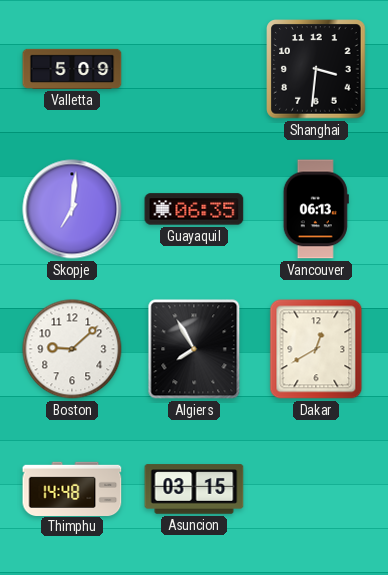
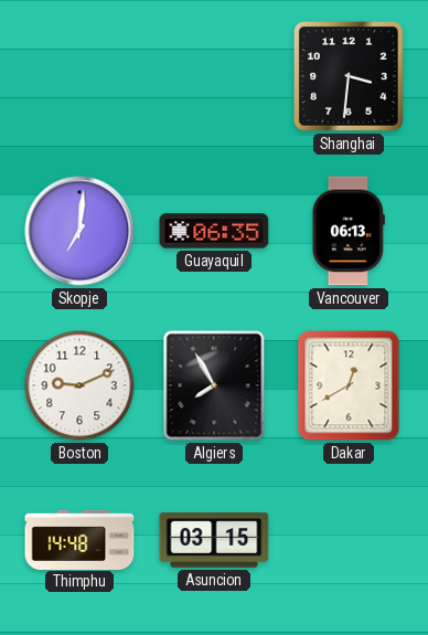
Valletta: 5:09 -> none (72, 69)
Boston: 9:08 -> 9:11 (79, 385)
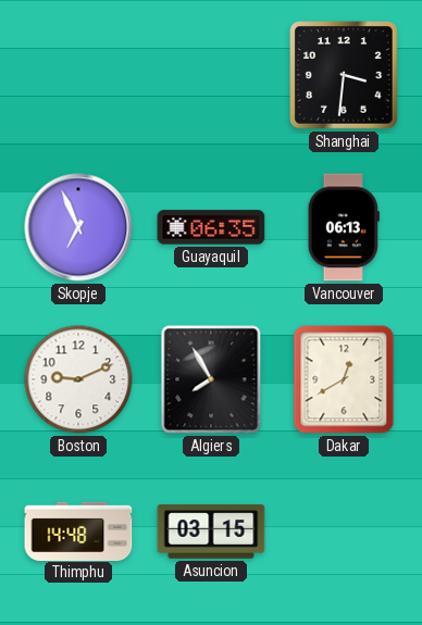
Skopje: 7:01 -> 6:56 (78, 227)
